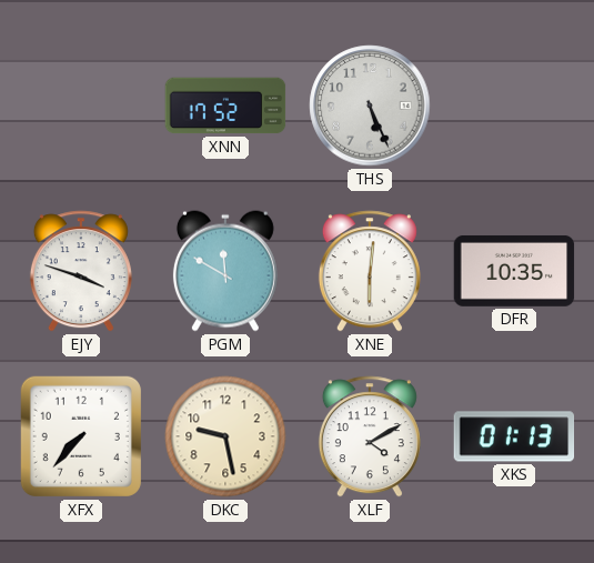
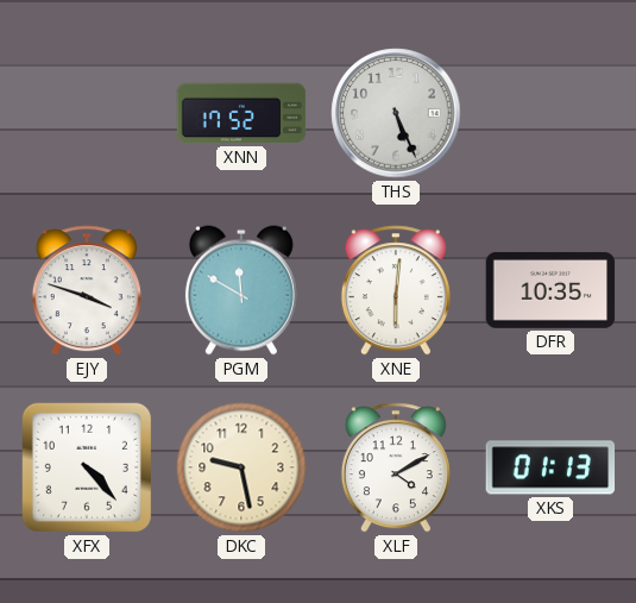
XFX: 7:37 -> 4:23 (87, 467)
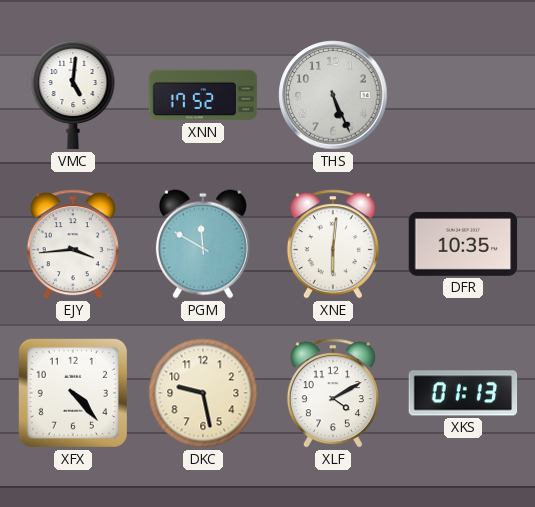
VMC: none -> 5:01 (73, 95)
EJY: 3:48 -> 3:44 (73, 244)
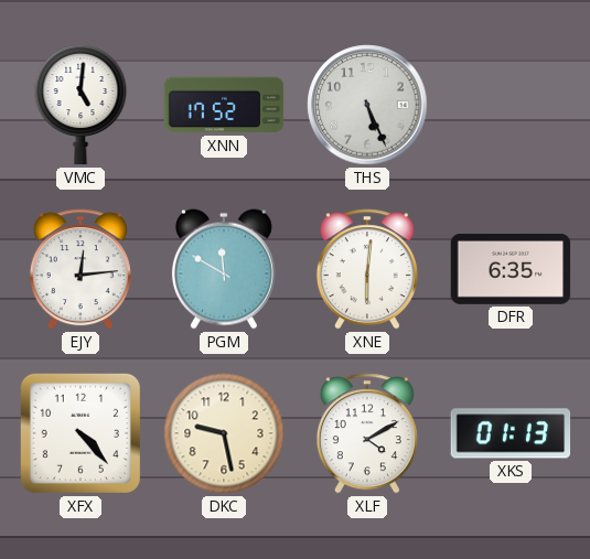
EJY: 3:44 -> 12:14 (81, 269)
DFR: 10:35 -> 6:35 (511, 269)
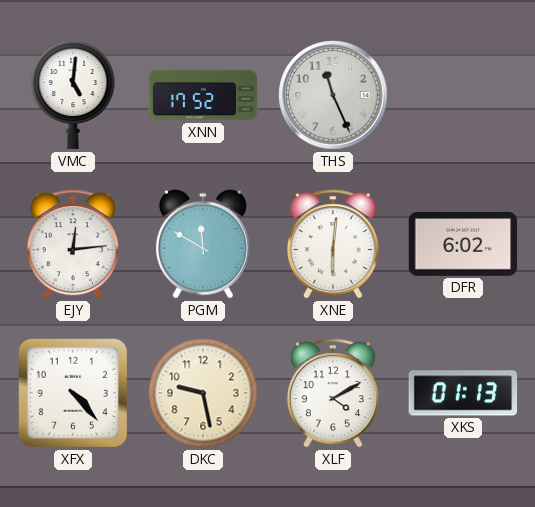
THS: 5:26 -> 11:26 (333, 95)
DFR: 6:35 -> 6:02 (463, 244)
